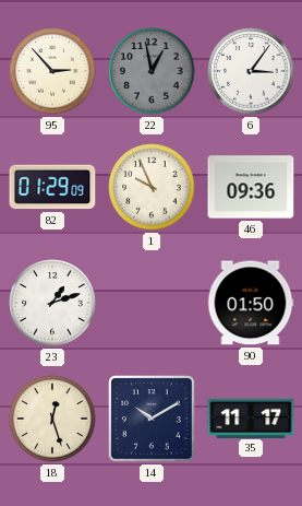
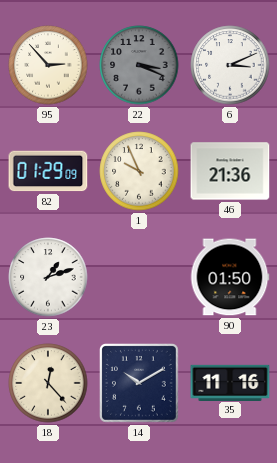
22: 12:58 -> 3:19 (139, 65)
6: 3:06 -> 3:11 (230, 65)
46: 09:36 -> 21:36 (230, 171)
18: 12:27 -> 12:23 (48, 383)
35: 11:17 -> 11:16 (230, 382)
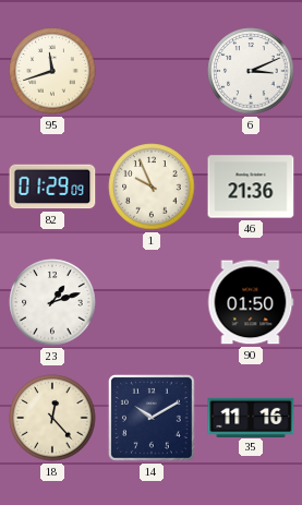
95: 2:53 -> 11:42 (52, 71)
22: 3:19 -> none (139, 65)
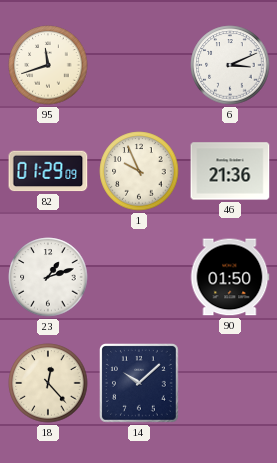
14: 10:10 -> 10:08 (140, 384)
35: 11:16 -> none (251, 417)
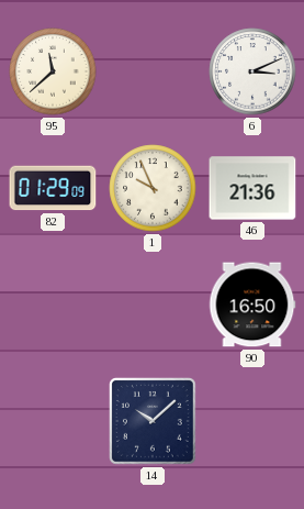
95: 11:42 -> 11:38 (53, 71)
23: 1:12 -> none (48, 277)
90: 01:50 -> 16:50 (252, 305)
18: 12:23 -> none (48, 383)
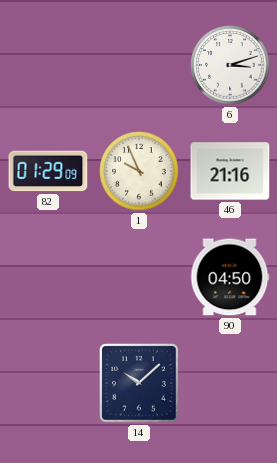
95: 11:38 -> none (53, 71)
6: 3:11 -> 3:12 (230, 65)
46: 21:36 -> 21:16 (230, 171)
90: 16:50 -> 04:50 (230, 277)
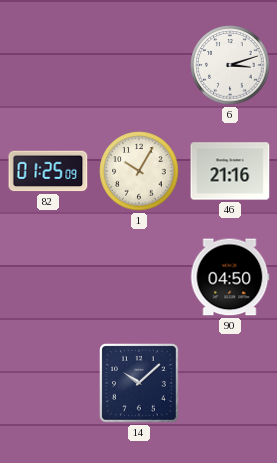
82: 01:29 -> 01:25 (48, 171)
1: 9:56 -> 10:05 (139, 171)
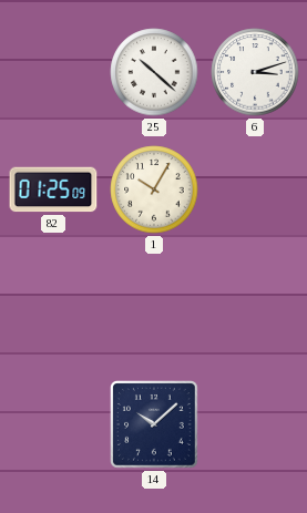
25: none -> 10:22 (154, 72)
46: 21:16 -> none (230, 171)
90: 04:50 -> none (230, 277)
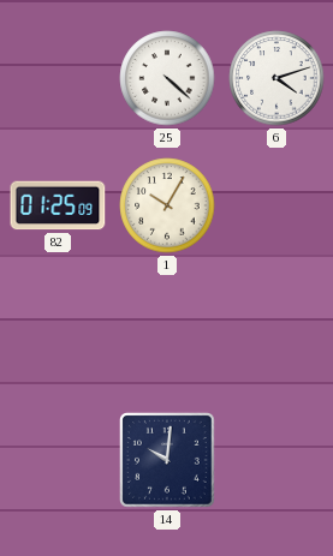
25: 10:22 -> 4:22 (167, 78)
6: 3:12 -> 4:12 (276, 78)
14: 10:08 -> 10:01 (168, 461)
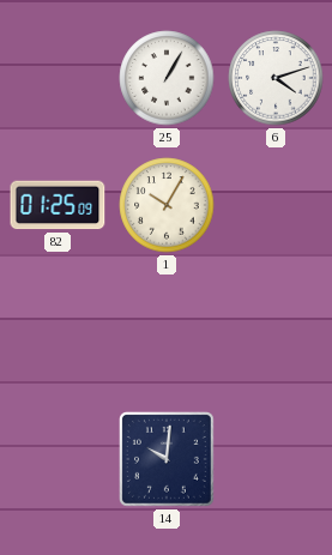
25: 4:22 -> 1:05 (167, 78)
